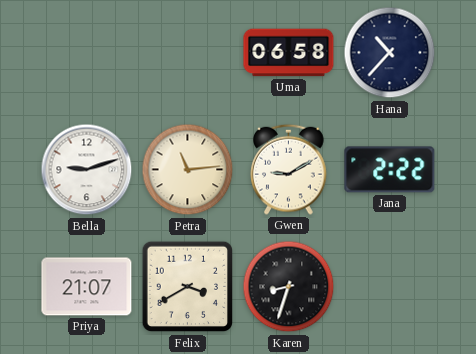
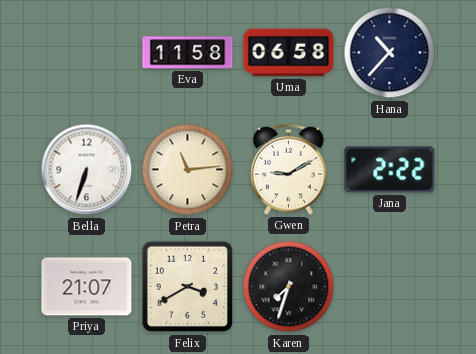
Eva: none -> 11:58 (188, 53)
Bella: 9:12 -> 6:33 (87, 170)
Karen: 8:33 -> 7:33 (289, 287)
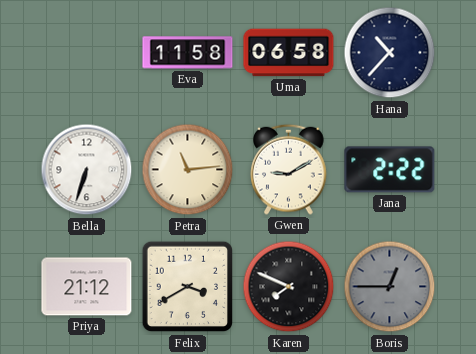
Priya: 21:07 -> 21:12 (87, 287)
Karen: 7:33 -> 7:49 (289, 287)
Boris: none -> 12:45 (390, 287)
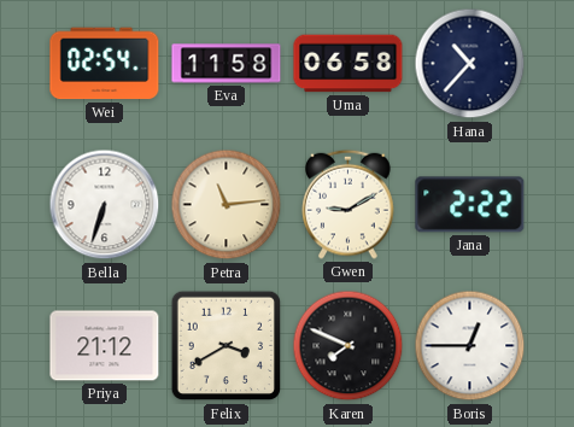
Wei: none -> 02:54 (105, 64)
Boris dial: grey -> white (470, 346)
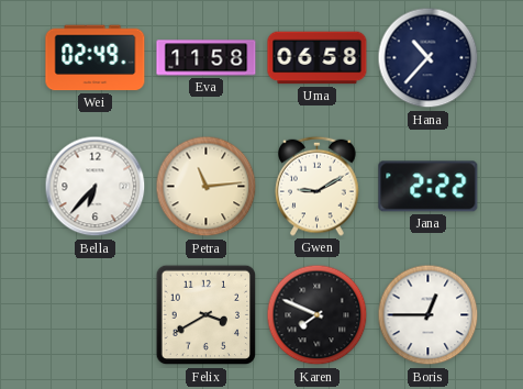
Wei: 02:54 -> 02:49 (96, 58)
Bella: 6:33 -> 6:37 (96, 187)
Priya: 21:12 -> none (105, 346)
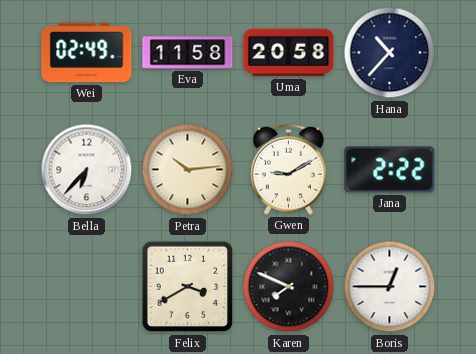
Uma: 06:58 -> 20:58 (289, 53)
Petra: 11:14 -> 10:14 (188, 170)
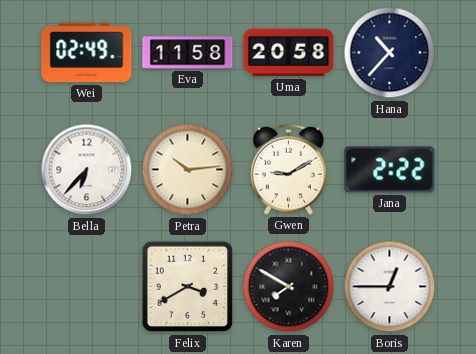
Karen: 7:49 -> 7:50 (289, 287)
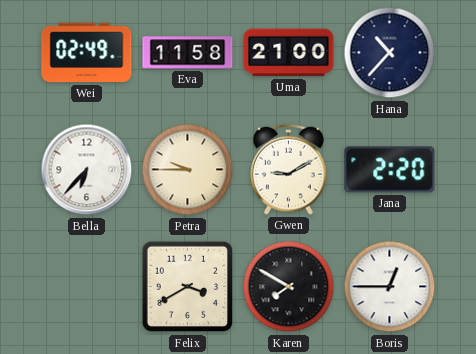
Uma: 20:58 -> 21:00 (289, 53)
Petra: 10:14 -> 9:45 (188, 170)
Jana: 2:22 -> 2:20 (390, 170)
